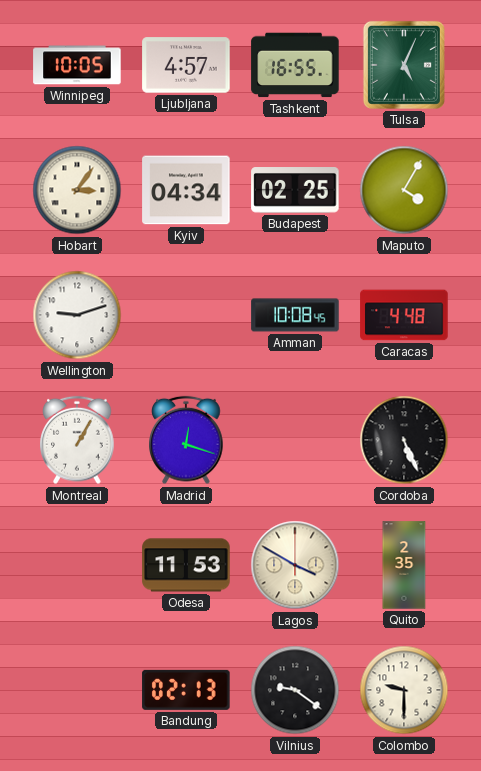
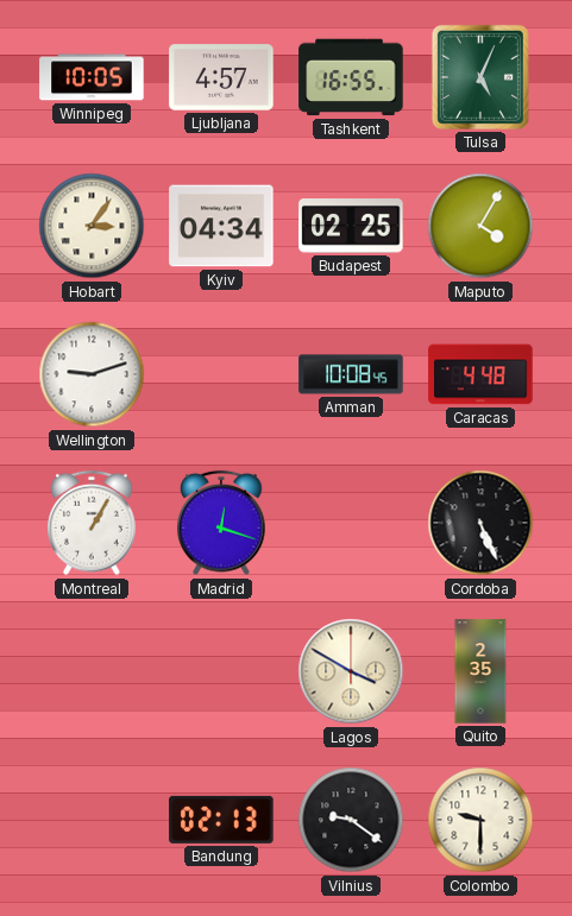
Odesa: 11:53 -> none (186, 565)
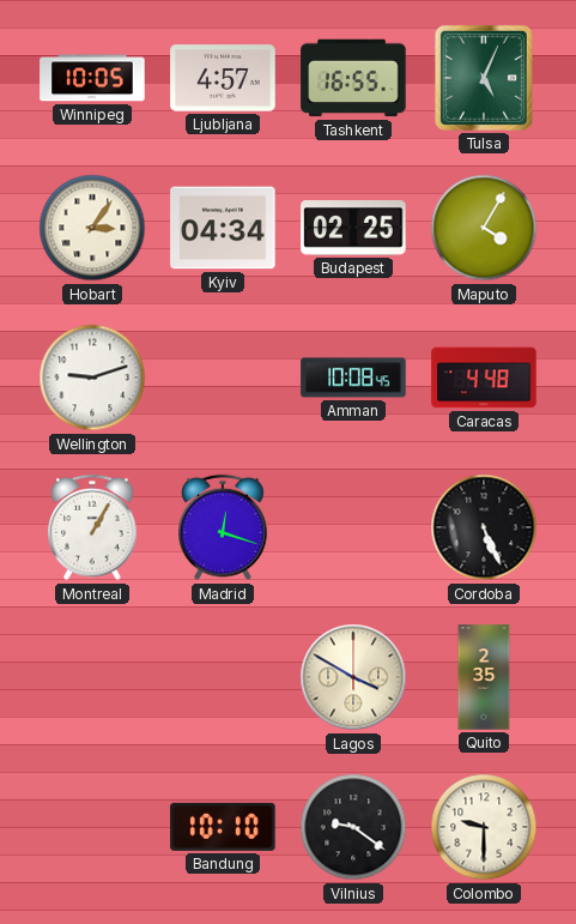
Bandung: 02:13 -> 10:10 (223, 827)
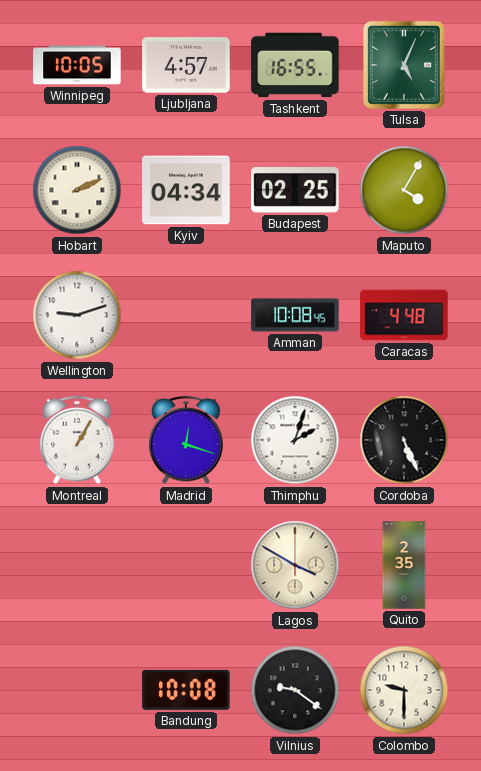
Hobart: 3:06 -> 2:11 (77, 190)
Thimphu: none -> 2:03 (295, 440)
Bandung: 10:10 -> 10:08 (186, 690)
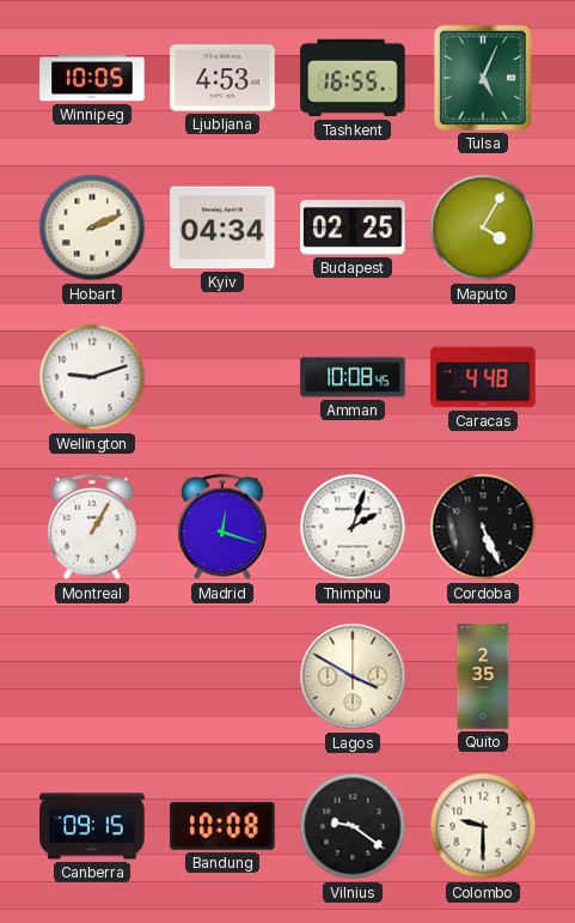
Ljubljana: 4:57 -> 4:53 (222, 78)
Canberra: none -> 09:15 (92, 826)
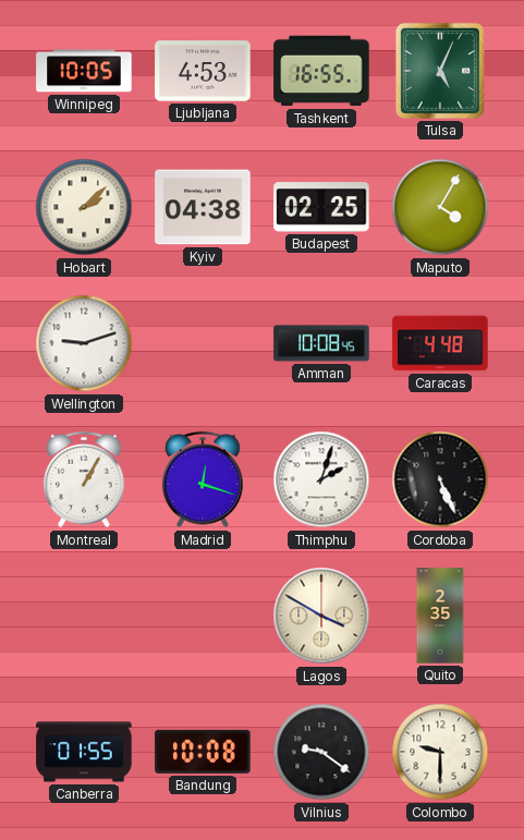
Hobart: 2:11 -> 2:08 (84, 207)
Kyiv: 04:34 -> 04:38 (203, 207)
Canberra: 09:15 -> 01:55 (84, 752)
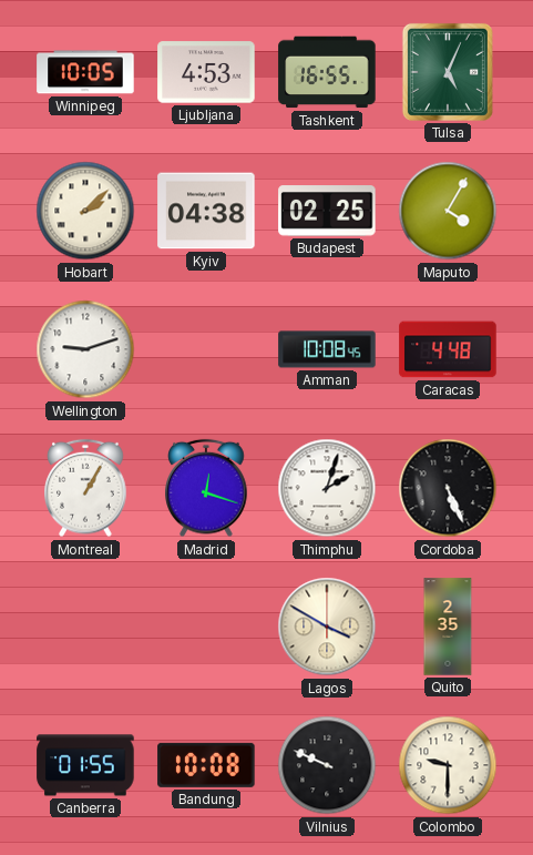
Vilnius: 9:21 -> 9:49 (327, 765)
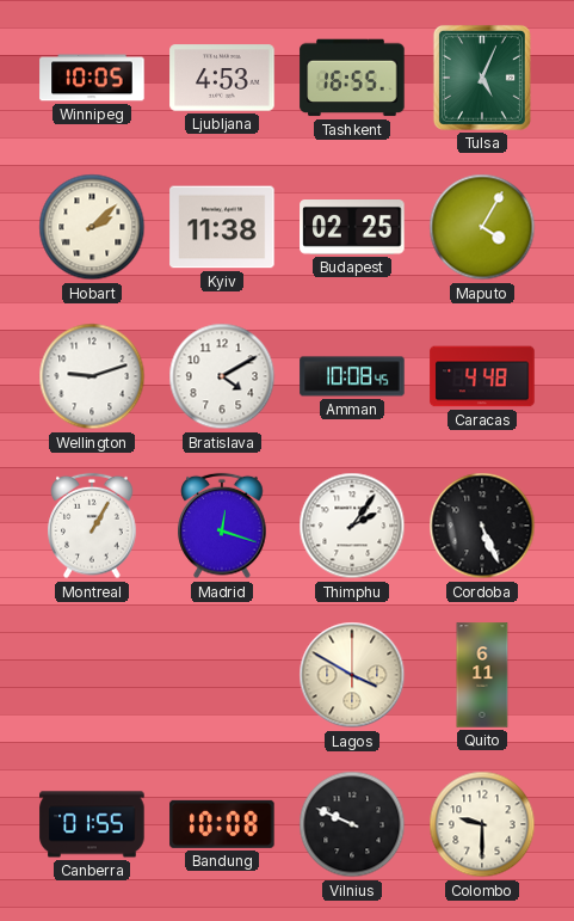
Kyiv: 04:38 -> 11:38 (222, 227)
Bratislava: none -> 4:10 (222, 376)
Thimphu: 2:03 -> 2:06 (352, 526)
Quito: 2:35 -> 6:11 (482, 675)
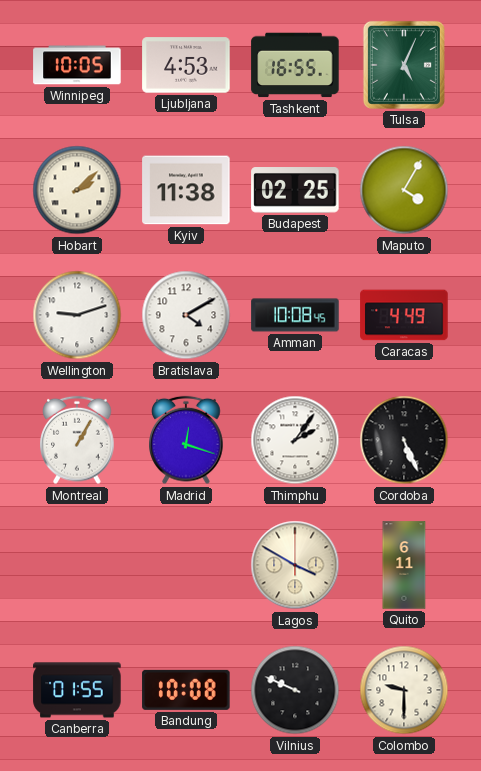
Caracas: 4:48 -> 4:49 (404, 315)
